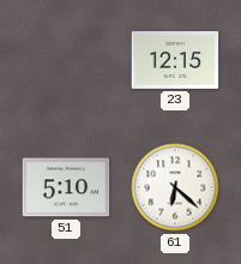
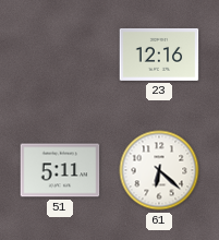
23: 12:15 -> 12:16 (159, 55)
51: 5:10 -> 5:11 (60, 170)
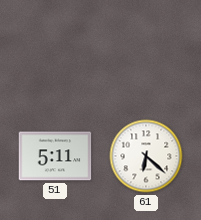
23: 12:16 -> none (159, 55)
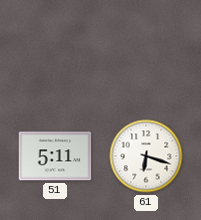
61: 6:22 -> 6:18 (146, 156)
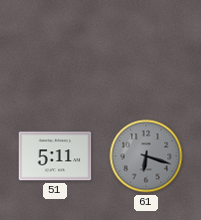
61 dial: white -> grey (146, 156)
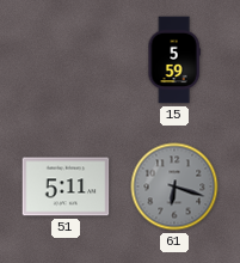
15: none -> 5:59 (174, 60)
